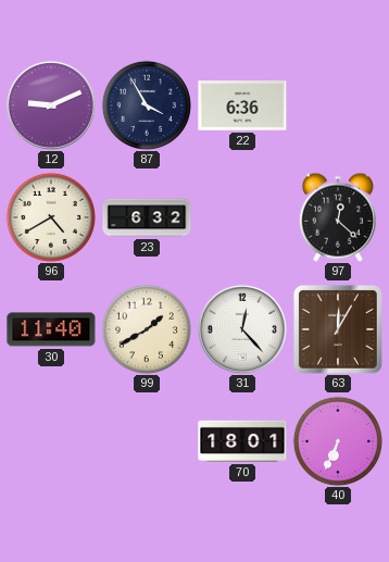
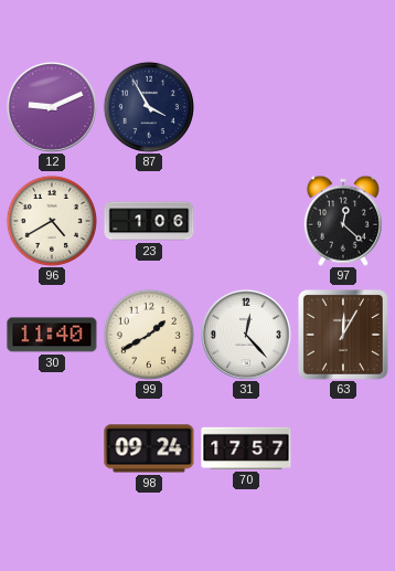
22: 6:36 -> none (242, 105)
23: 6:32 -> 1:06 (149, 221)
98: none -> 09:24 (149, 448)
70: 18:01 -> 17:57 (246, 448)
40: 6:34 -> none (338, 441)
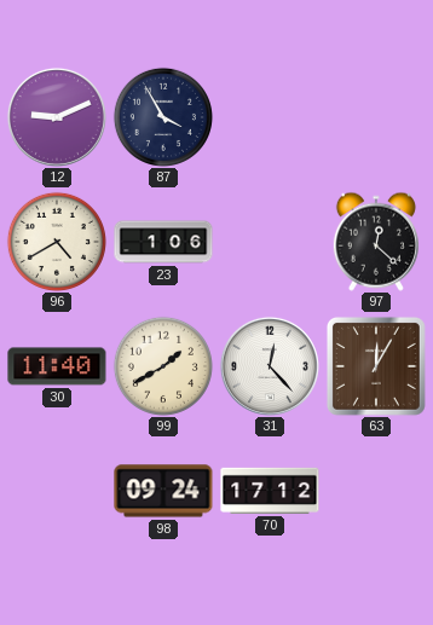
70: 17:57 -> 17:12 (270, 491)
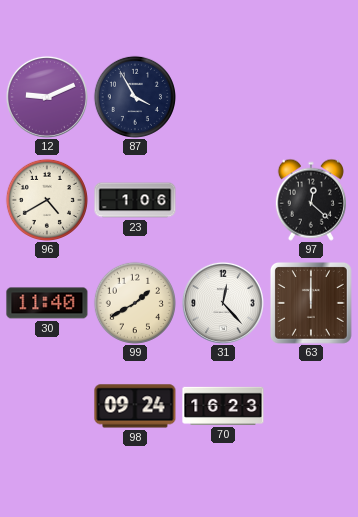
63: 12:05 -> 12:00 (311, 303)
70: 17:12 -> 16:23 (223, 406)
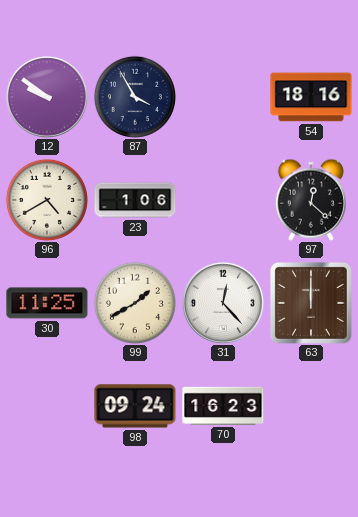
12: 9:11 -> 9:51 (47, 97)
54: none -> 18:16 (311, 97)
30: 11:40 -> 11:25 (47, 303)
